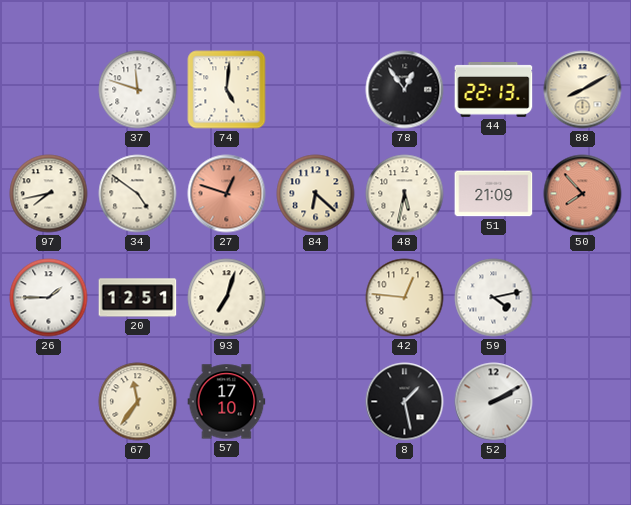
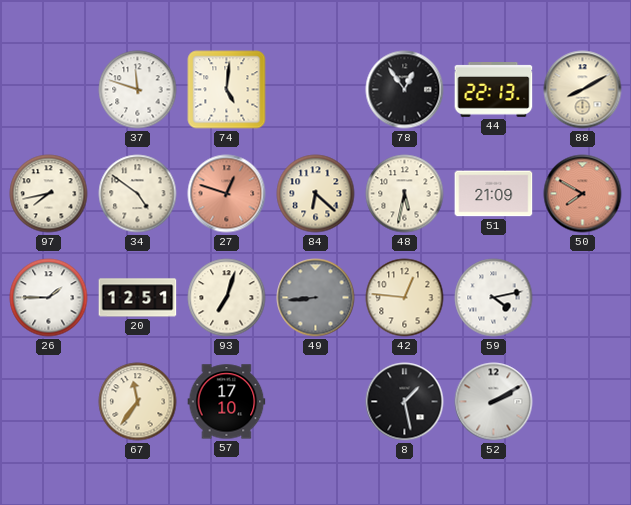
50: 7:53 -> 7:50 (583, 194)
49: none -> 8:44 (316, 298)
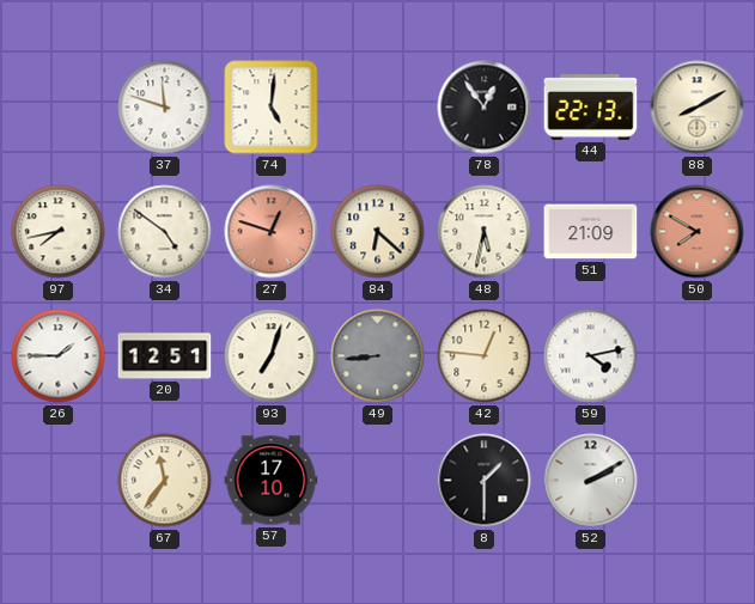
8: 1:28 -> 1:30 (485, 481)
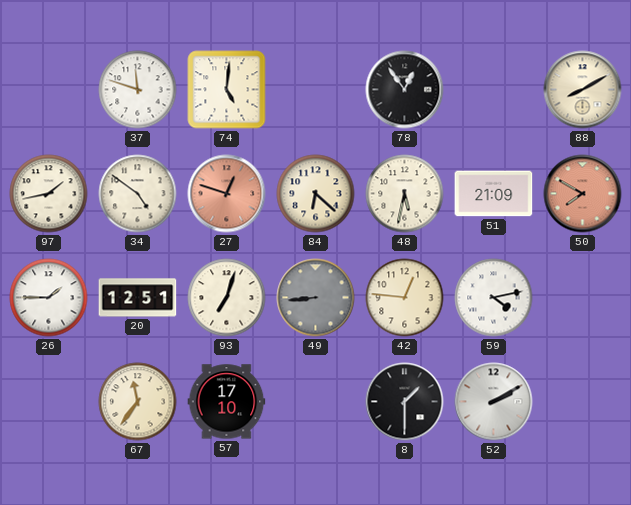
44: 22:13 -> none (591, 108)
97: 7:43 -> 1:43 (49, 194)
